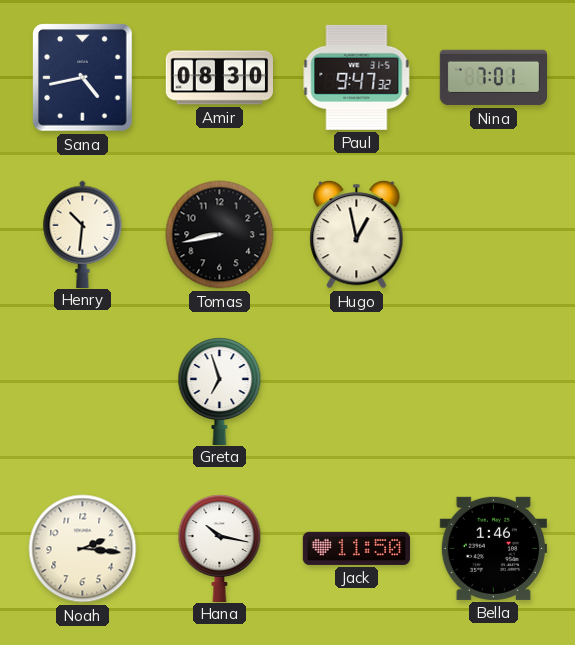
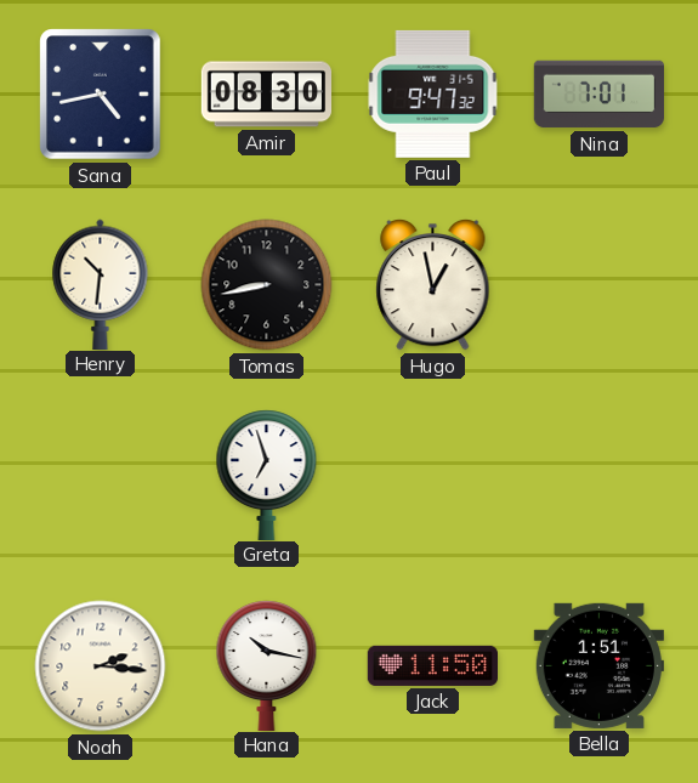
Bella: 1:46 -> 1:51 (598, 665)
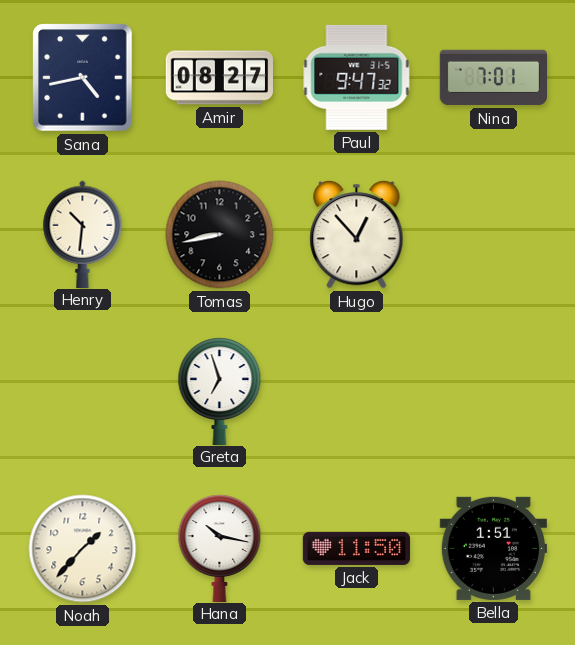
Amir: 08:30 -> 08:27 (219, 78)
Hugo: 12:58 -> 12:53 (357, 234)
Noah: 2:16 -> 1:37 (83, 549)
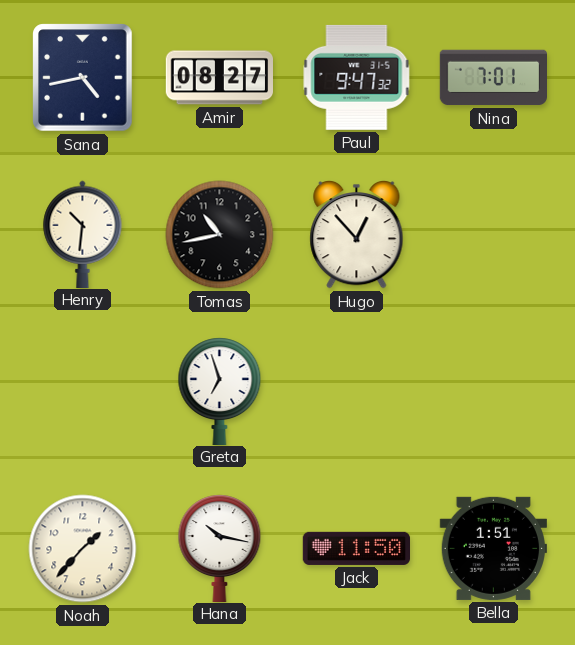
Tomas: 8:43 -> 10:43 (220, 235)
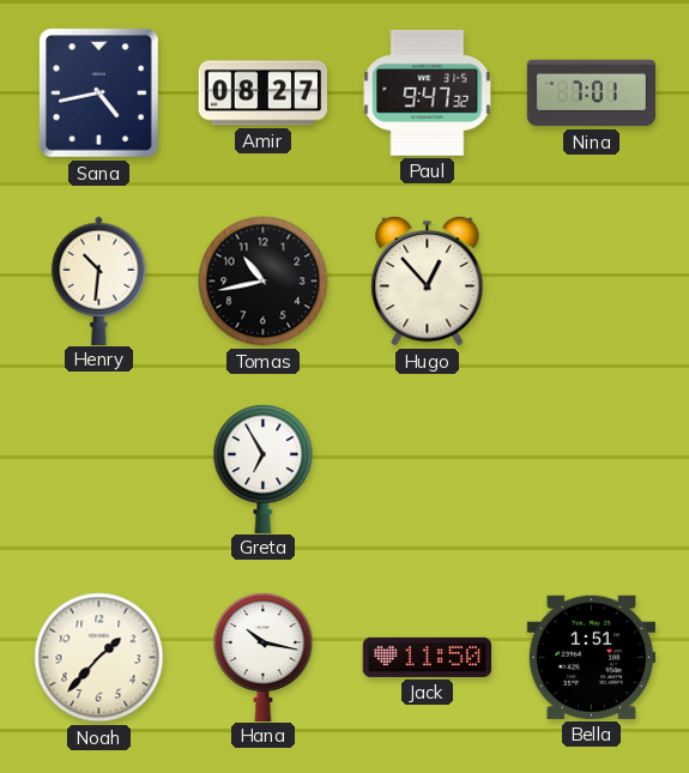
Greta: 6:57 -> 6:55 (264, 469)
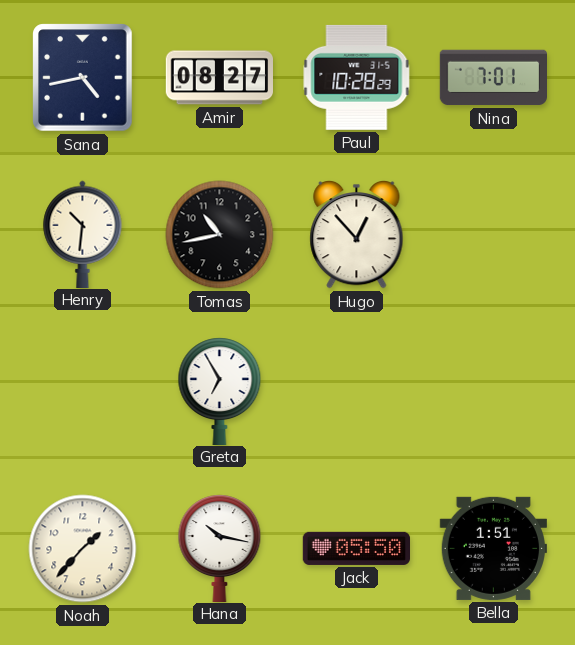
Paul: 9:47 -> 10:28 (357, 77)
Jack: 11:50 -> 05:50 (356, 548)
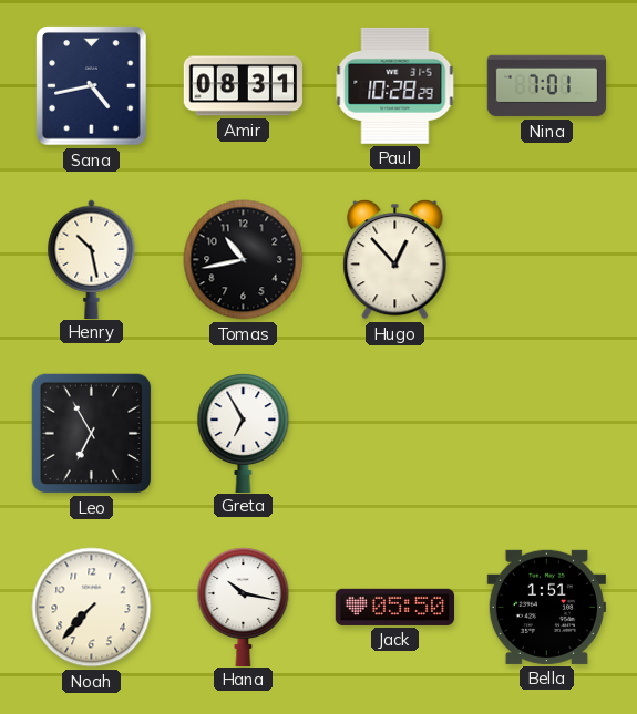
Amir: 08:27 -> 08:31 (243, 86)
Henry: 10:31 -> 10:28 (92, 259)
Leo: none -> 6:55 (92, 434)
Noah: 1:37 -> 7:37 (92, 608)
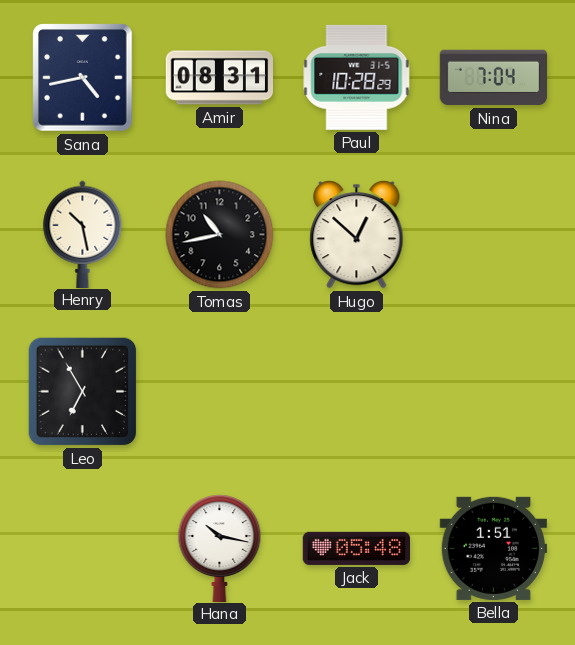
Nina: 7:01 -> 7:04 (493, 78)
Hugo: 12:53 -> 12:52 (357, 234)
Greta: 6:55 -> none (244, 433)
Noah: 7:37 -> none (92, 608)
Jack: 05:50 -> 05:48 (356, 548)
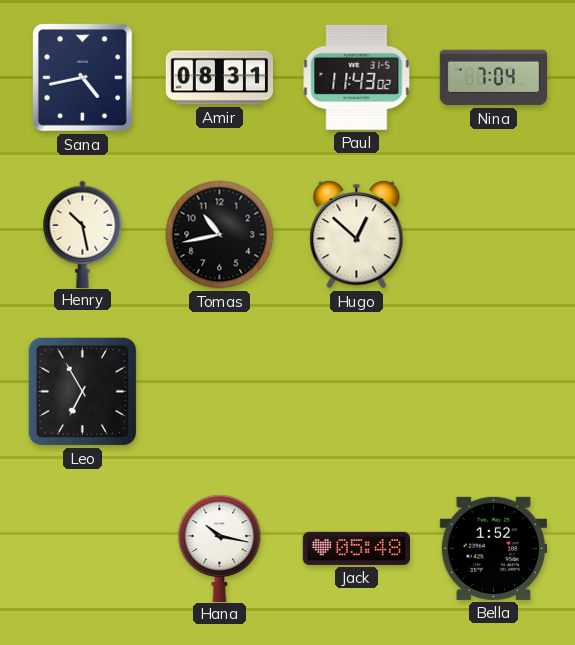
Paul: 10:28 -> 11:43 (357, 77)
Bella: 1:51 -> 1:52 (493, 548)
